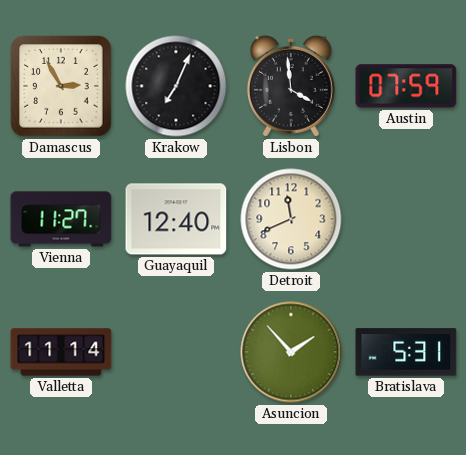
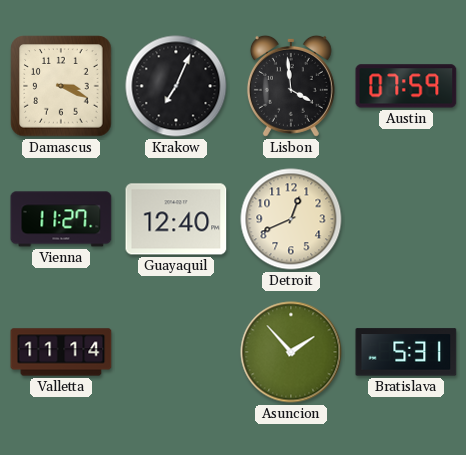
Damascus: 2:55 -> 3:19 (61, 86)
Detroit: 11:41 -> 12:41 (291, 219)
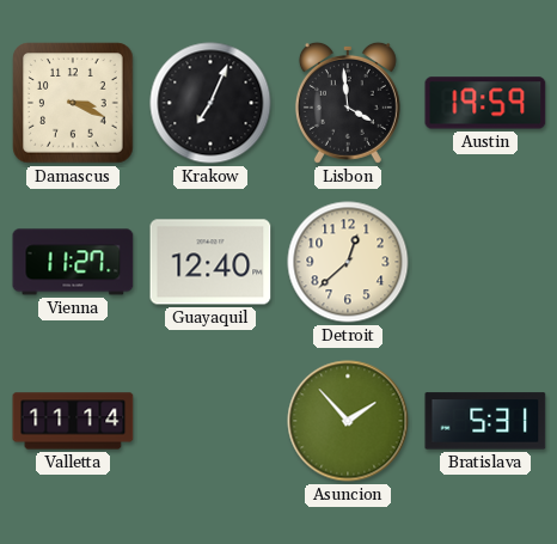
Austin: 07:59 -> 19:59 (485, 103)
Detroit: 12:41 -> 12:38 (348, 262)
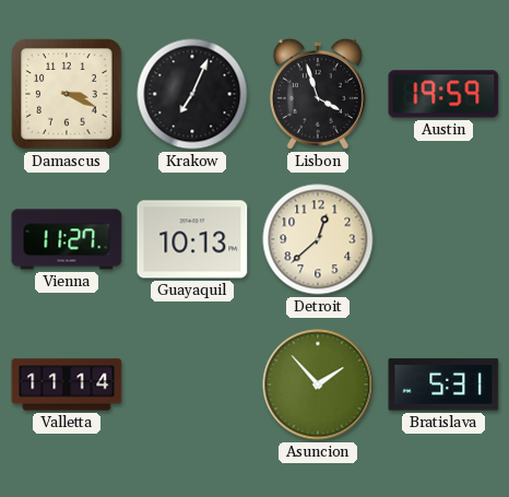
Lisbon: 3:59 -> 3:57 (318, 94)
Guayaquil: 12:40 -> 10:13 (192, 239)
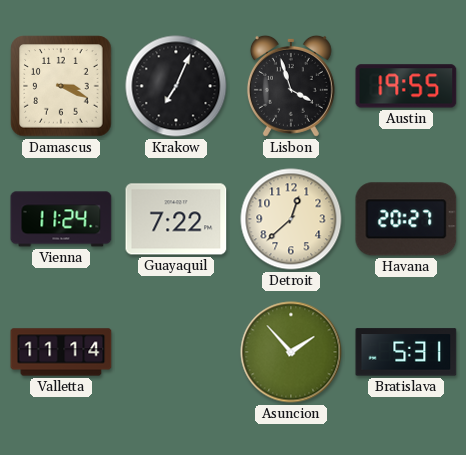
Austin: 19:59 -> 19:55 (406, 86)
Vienna: 11:27 -> 11:24 (61, 219)
Guayaquil: 10:13 -> 7:22 (176, 219)
Havana: none -> 20:27 (406, 219)
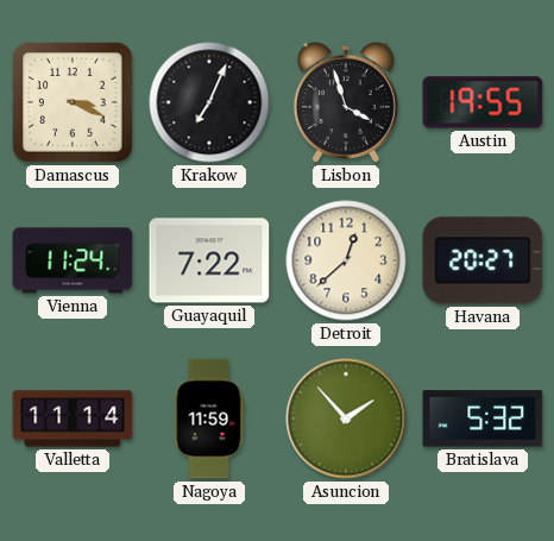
Nagoya: none -> 11:59 (209, 419)
Bratislava: 5:31 -> 5:32 (483, 419)
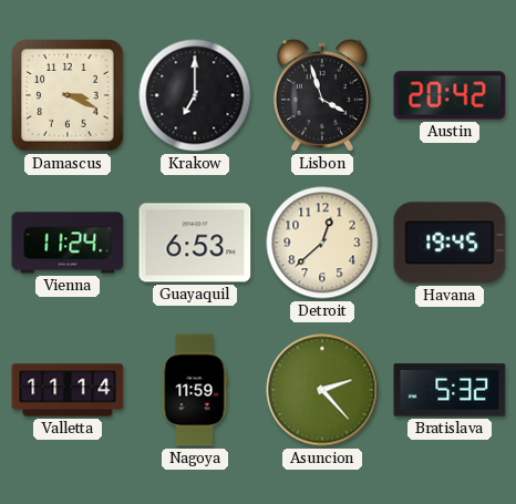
Krakow: 7:04 -> 7:00 (195, 95)
Austin: 19:55 -> 20:42 (450, 95)
Guayaquil: 7:22 -> 6:53 (195, 243)
Havana: 20:27 -> 19:45 (450, 243)
Asuncion: 1:53 -> 2:23 (322, 390)
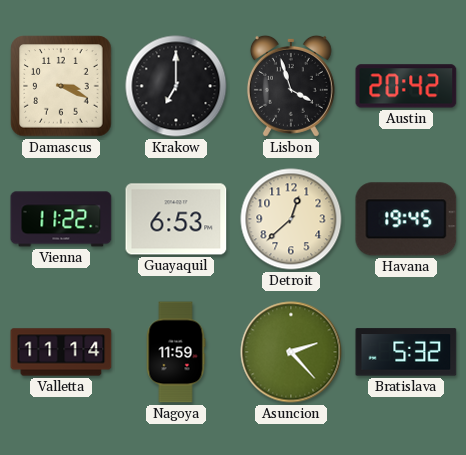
Vienna: 11:24 -> 11:22 (61, 219)
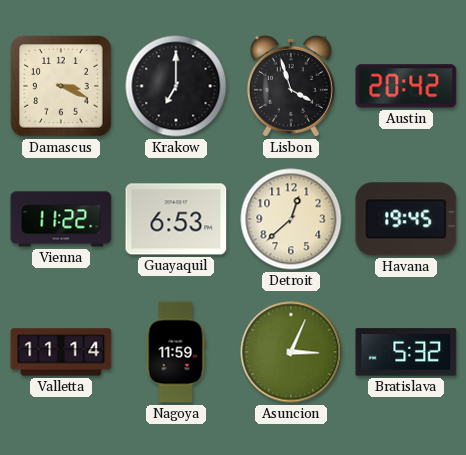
Asuncion: 2:23 -> 3:04 (291, 352)
